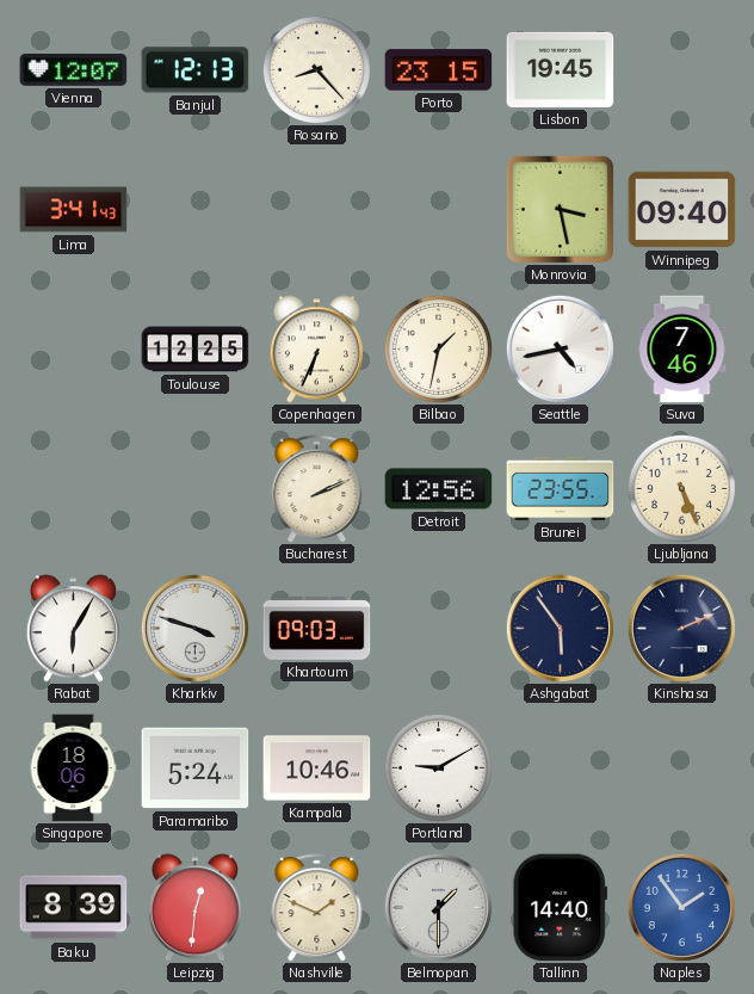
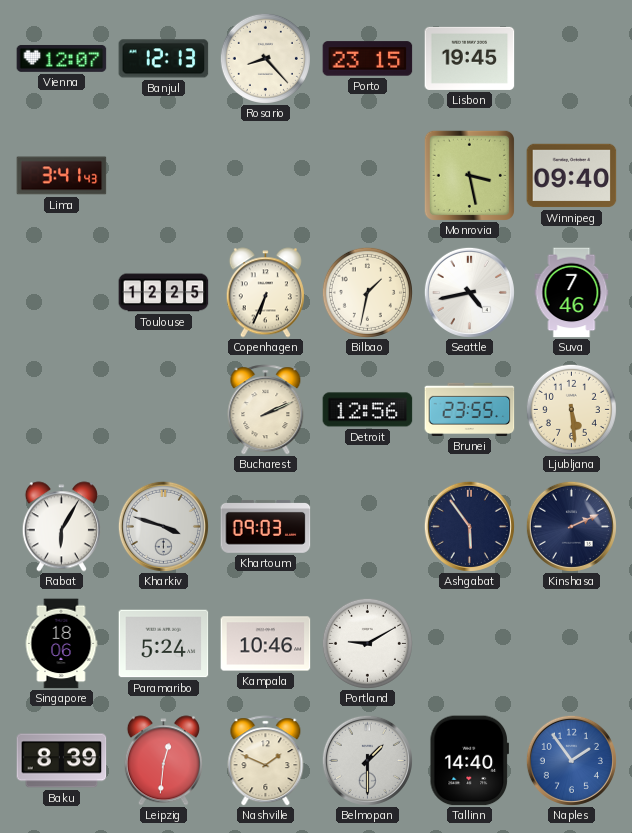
Ljubljana: 5:26 -> 5:29 (571, 409)
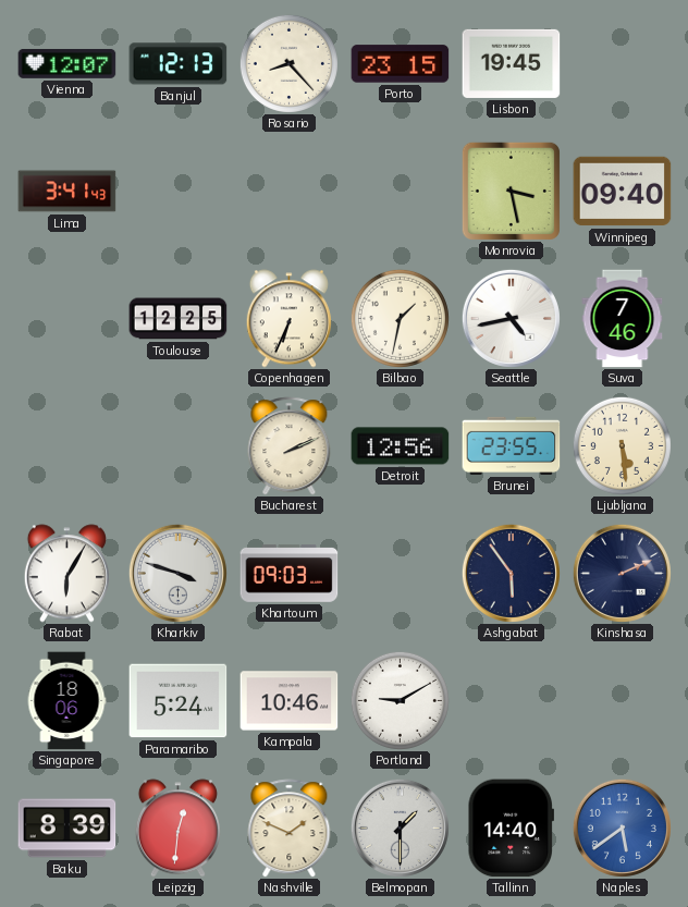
Naples: 1:54 -> 5:39 (622, 828)
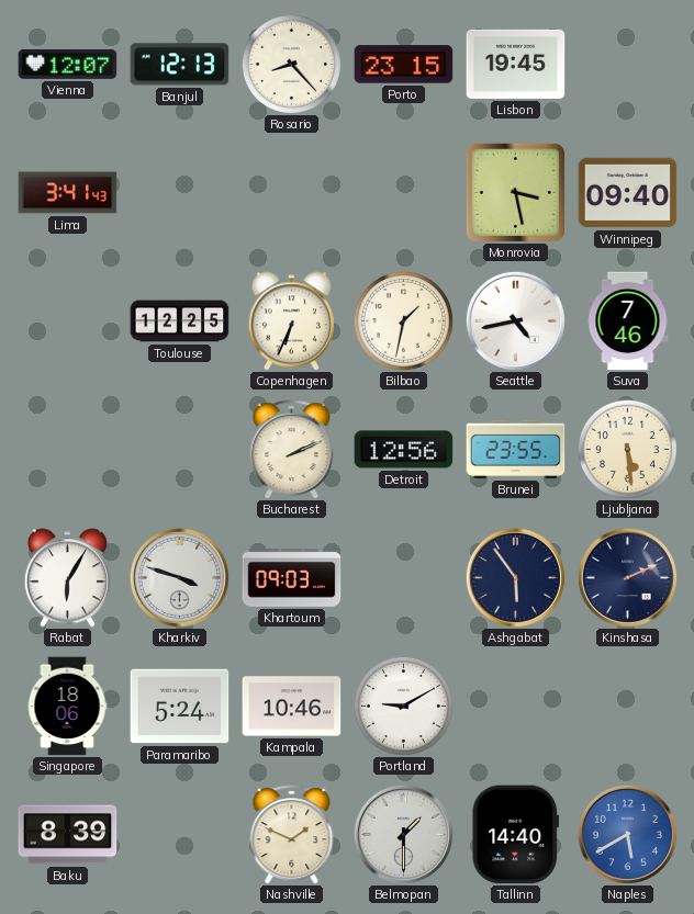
Leipzig: 12:31 -> none (177, 829)
Naples: 5:39 -> 5:40 (627, 834)
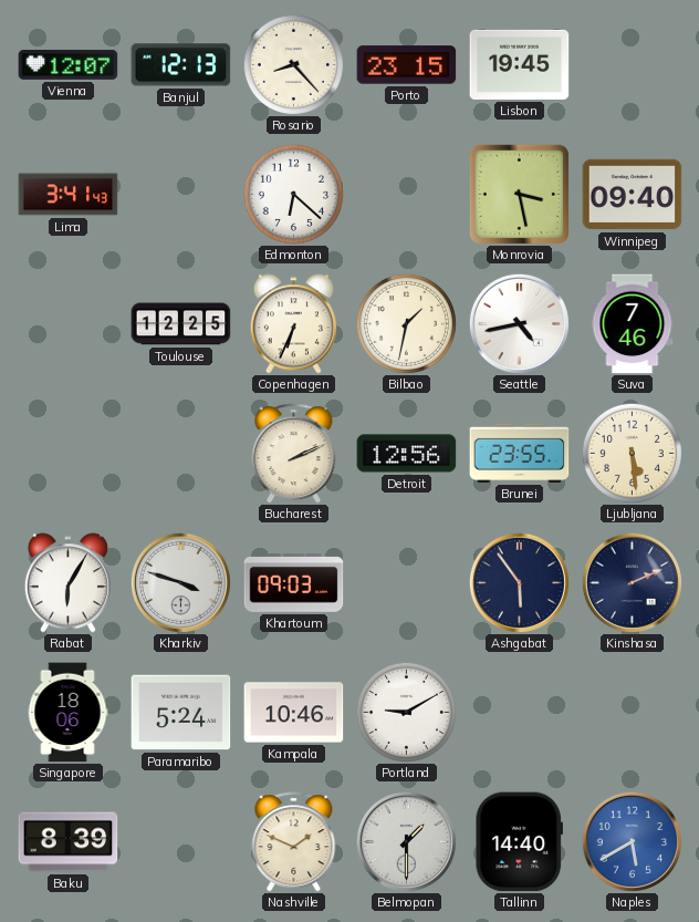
Edmonton: none -> 6:22 (293, 194)
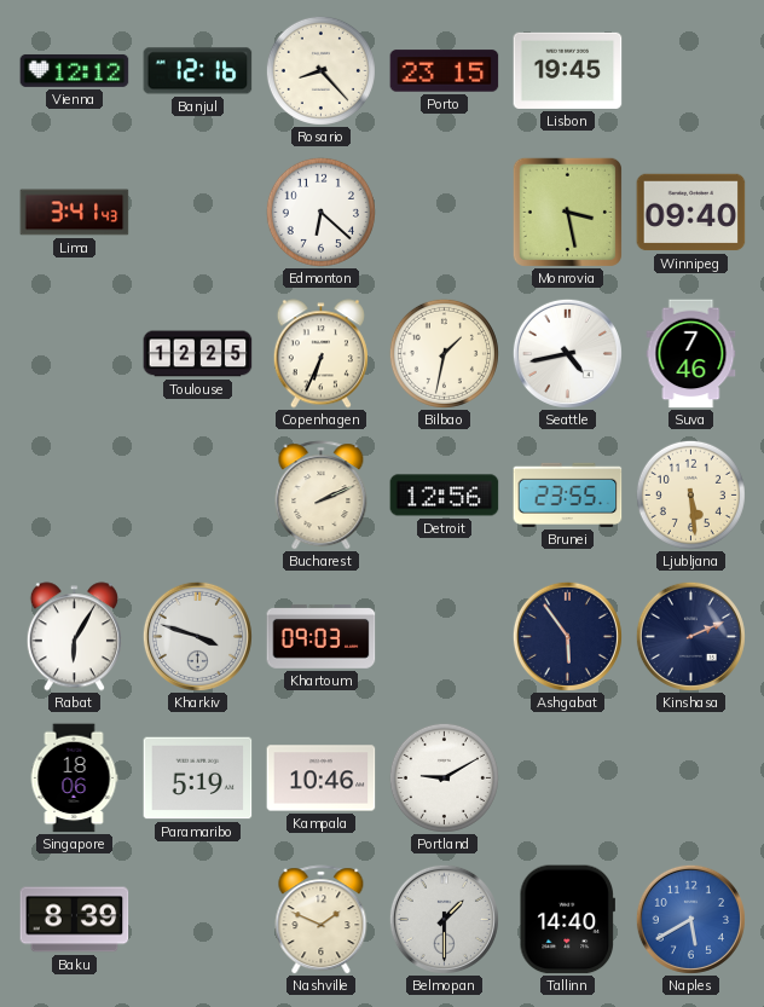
Vienna: 12:07 -> 12:12 (75, 70)
Banjul: 12:13 -> 12:16 (198, 71)
Paramaribo: 5:24 -> 5:19 (198, 779)
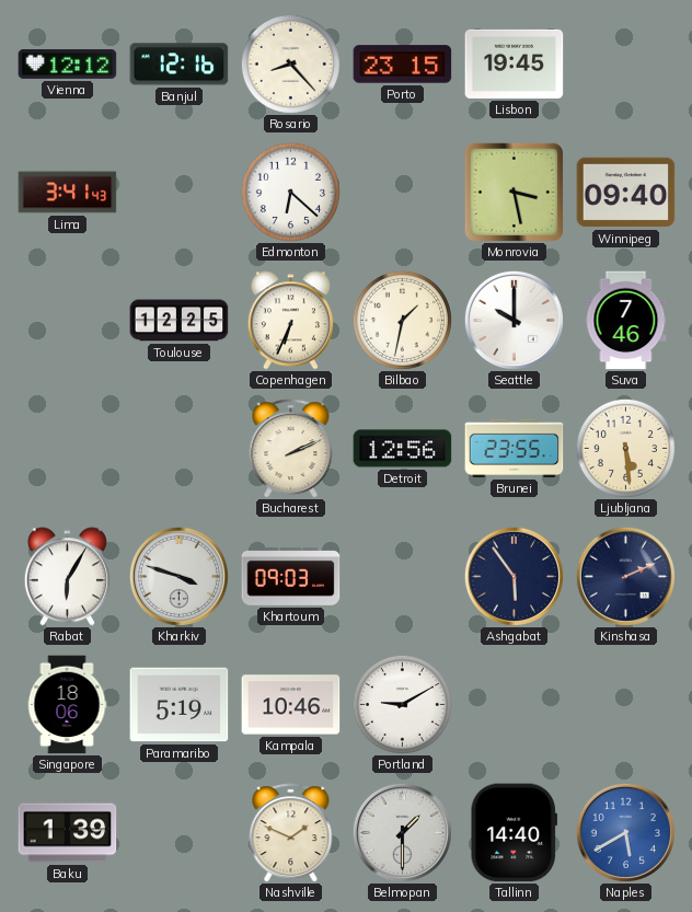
Seattle: 4:43 -> 10:00 (514, 320)
Baku: 8:39 -> 1:39 (68, 833)
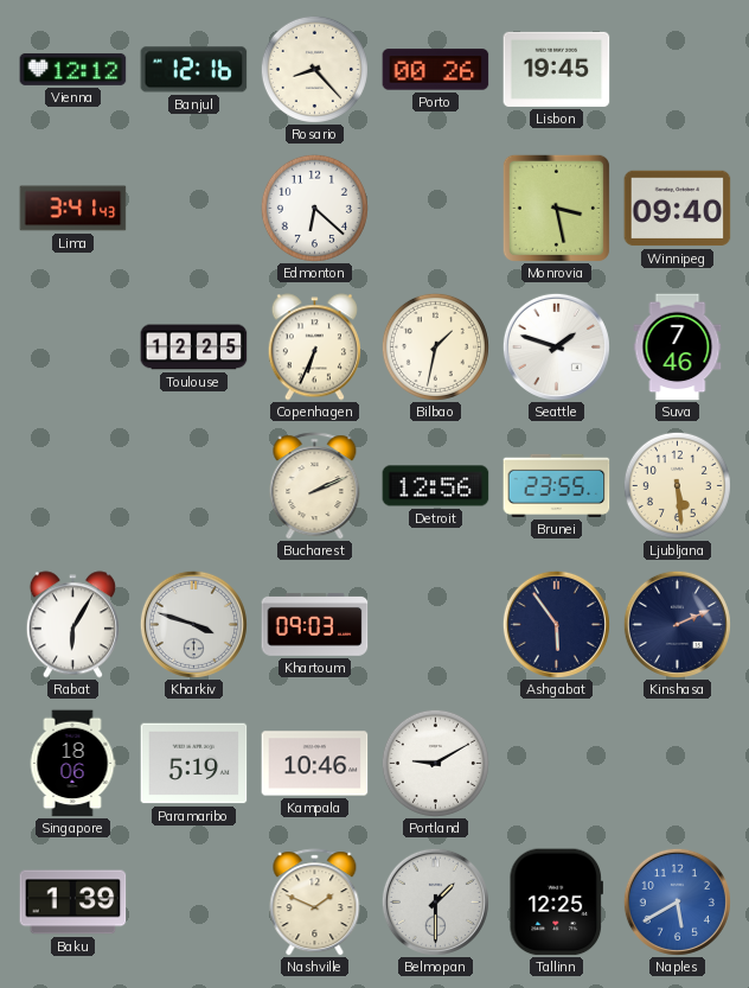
Porto: 23:15 -> 00:26 (436, 70)
Seattle: 10:00 -> 1:48 (556, 346)
Tallinn: 14:40 -> 12:25 (556, 903)
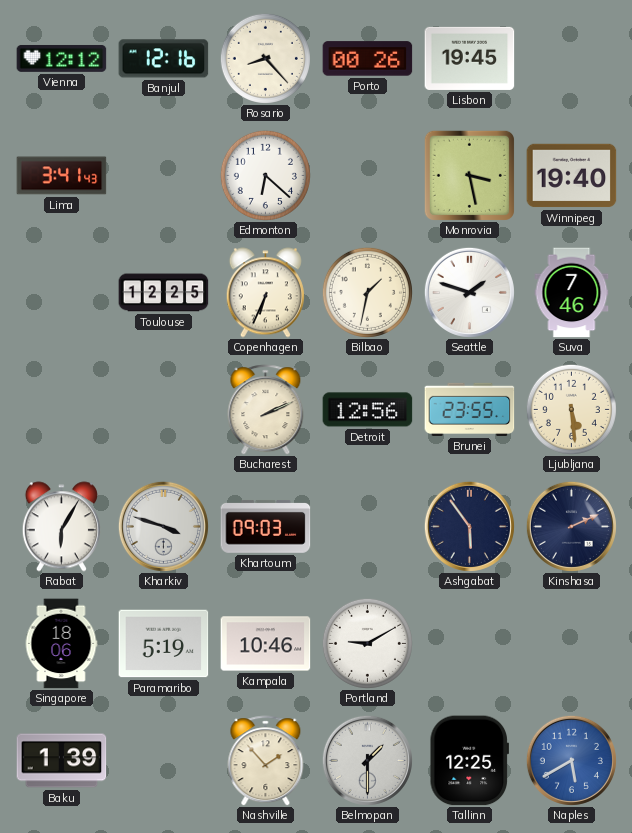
Winnipeg: 09:40 -> 19:40 (572, 176)
Nashville: 1:49 -> 1:53 (266, 761)
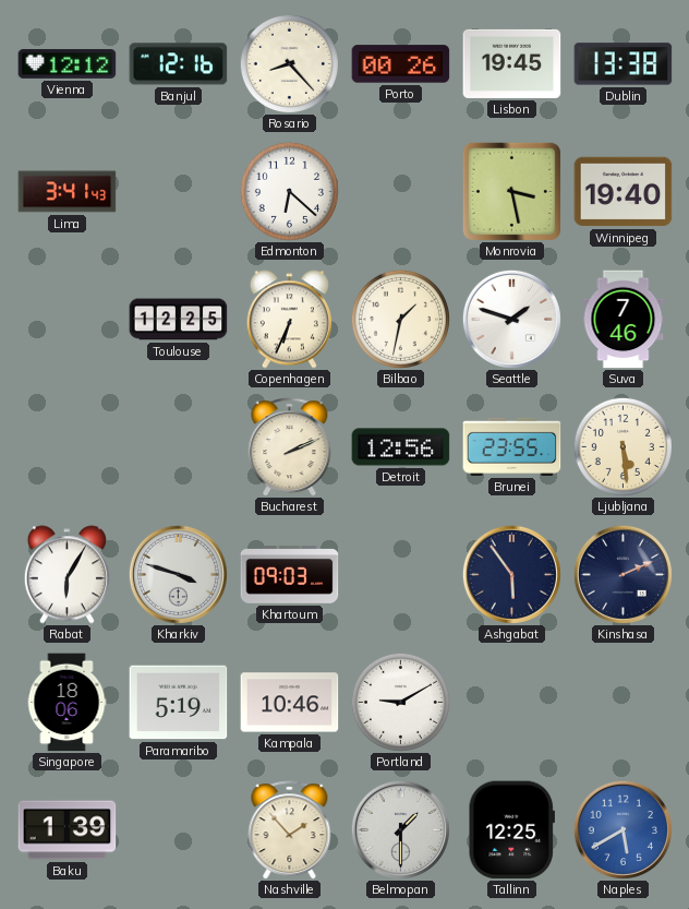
Dublin: none -> 13:38 (624, 64)
